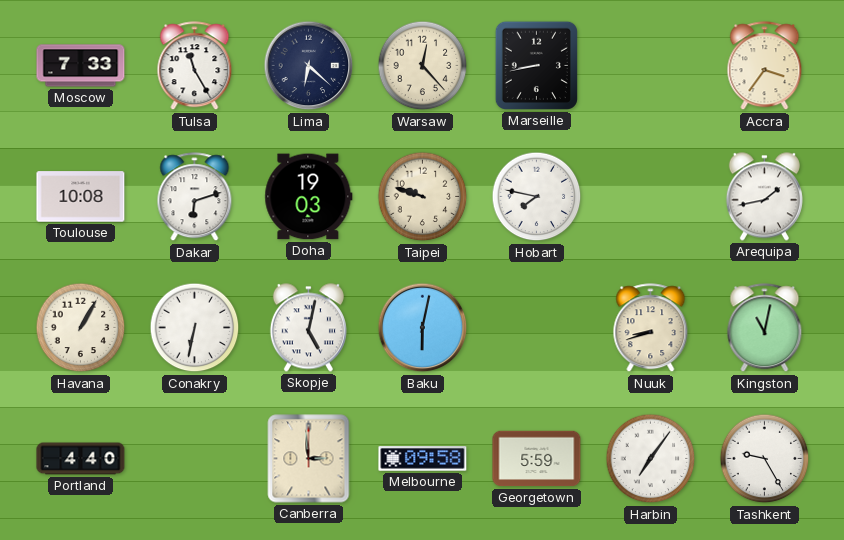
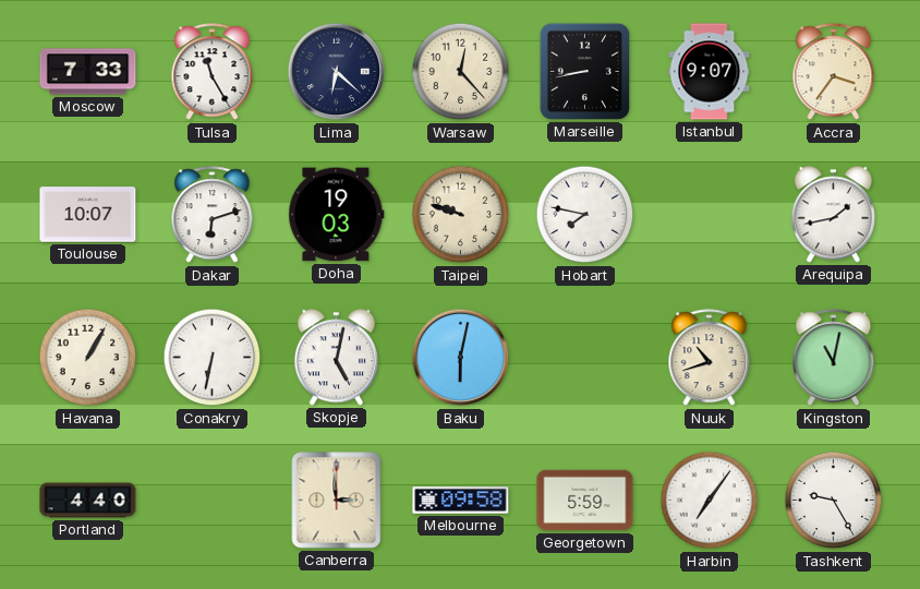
Istanbul: none -> 9:07 (710, 72)
Toulouse: 10:08 -> 10:07 (88, 215)
Nuuk: 8:42 -> 10:42 (710, 358)
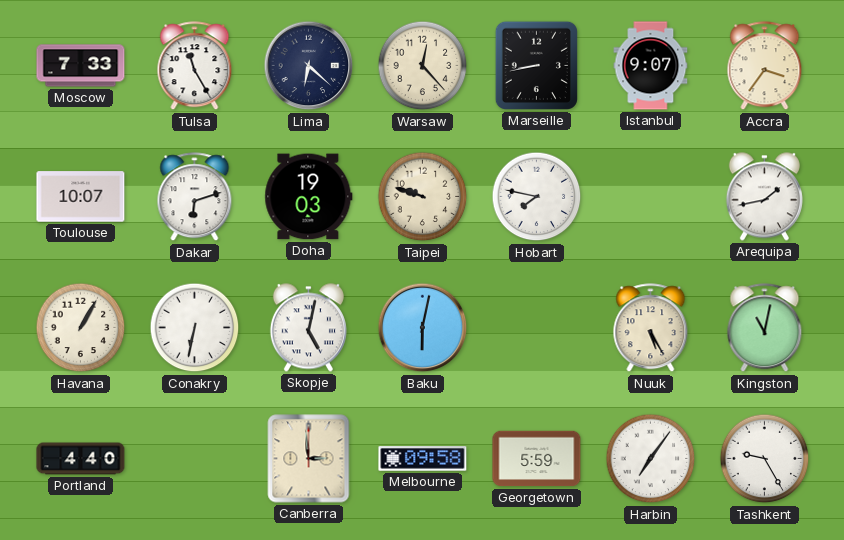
Nuuk: 10:42 -> 5:25 (651, 328)
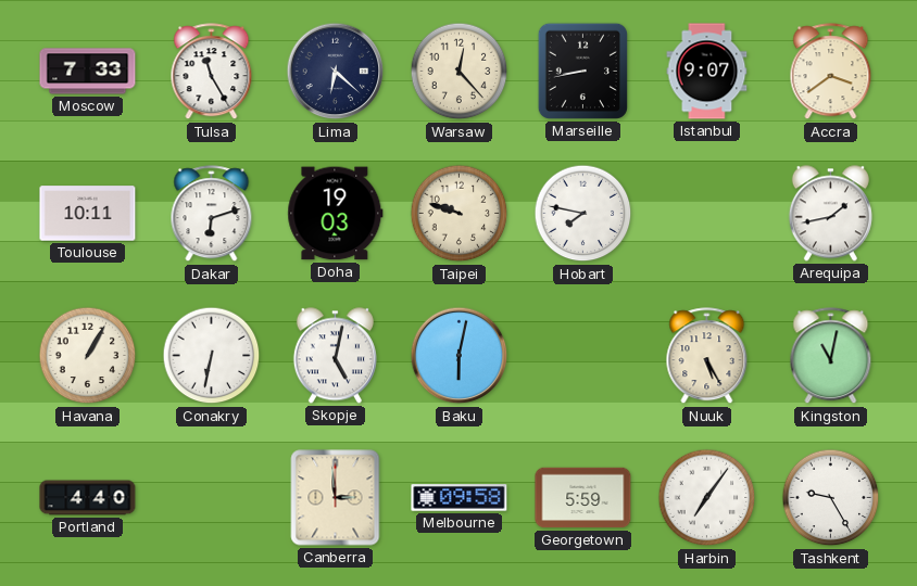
Accra: 3:36 -> 3:39 (831, 72)
Toulouse: 10:07 -> 10:11 (88, 214)
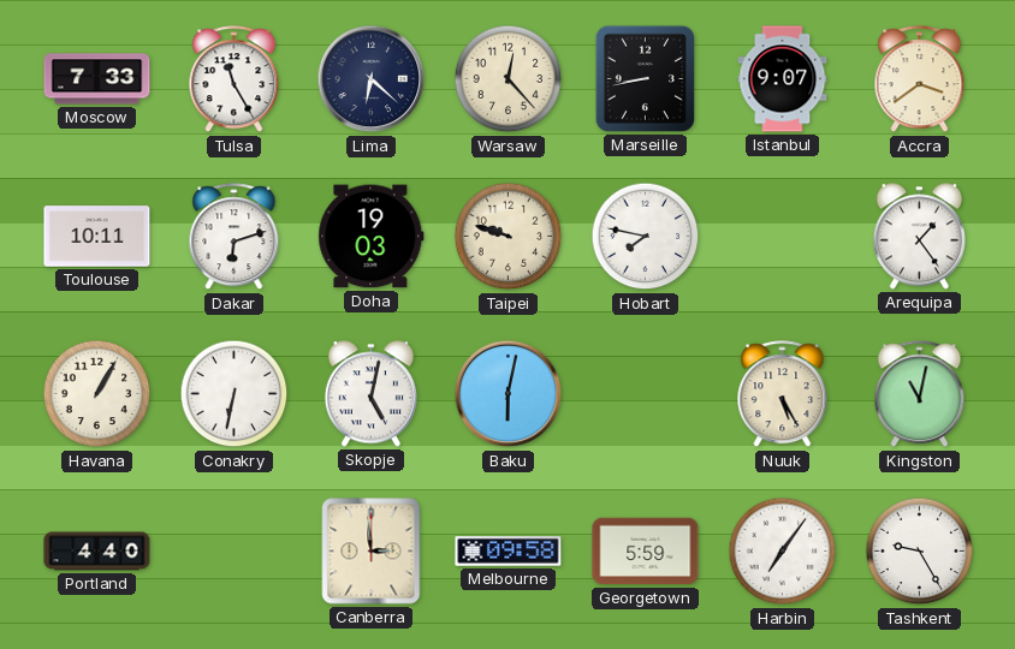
Arequipa: 1:43 -> 1:24 (919, 237)
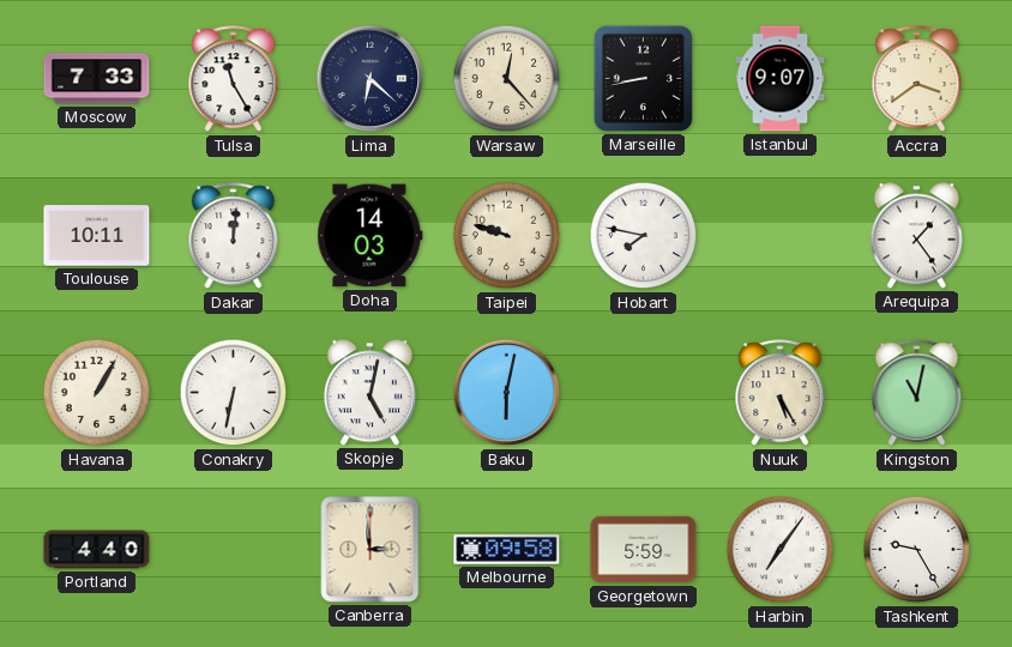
Dakar: 6:12 -> 12:01 (234, 236)
Doha: 19:03 -> 14:03 (371, 236)
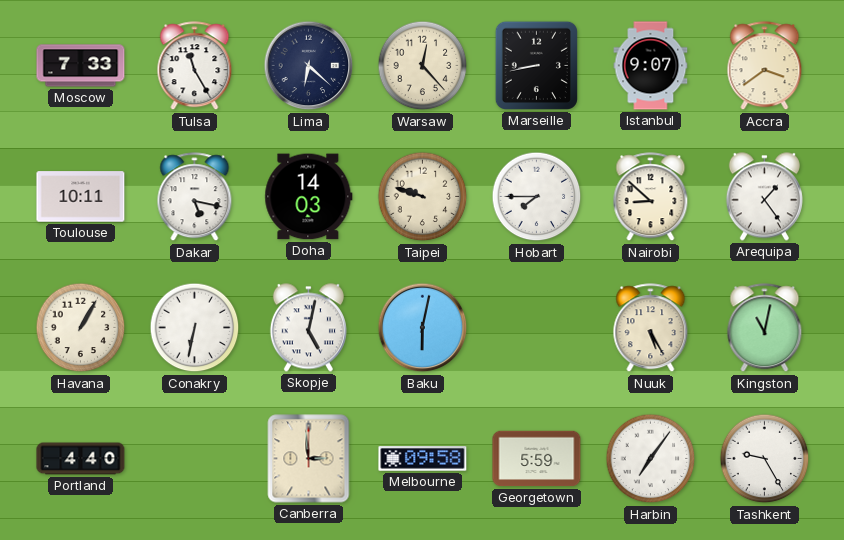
Dakar: 12:01 -> 5:17 (195, 197)
Hobart: 7:47 -> 7:45 (537, 197)
Nairobi: none -> 8:52 (651, 197)
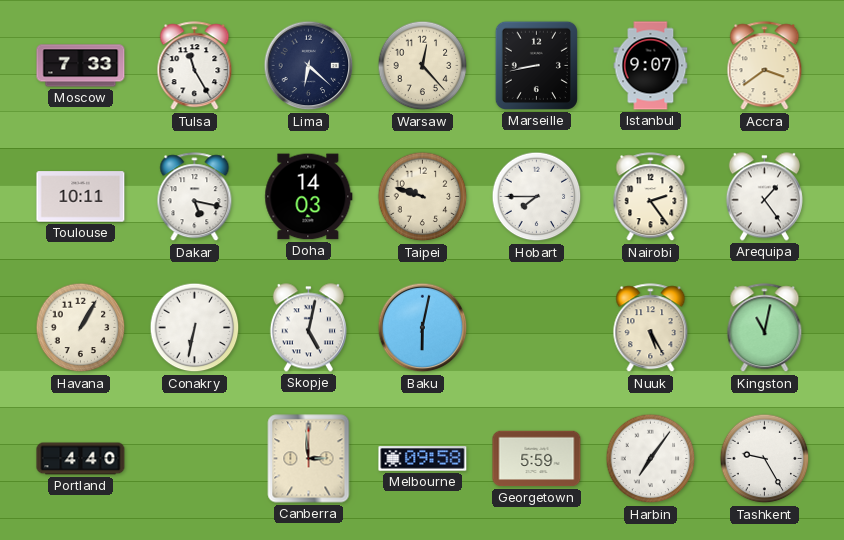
Nairobi: 8:52 -> 2:24 (651, 197)
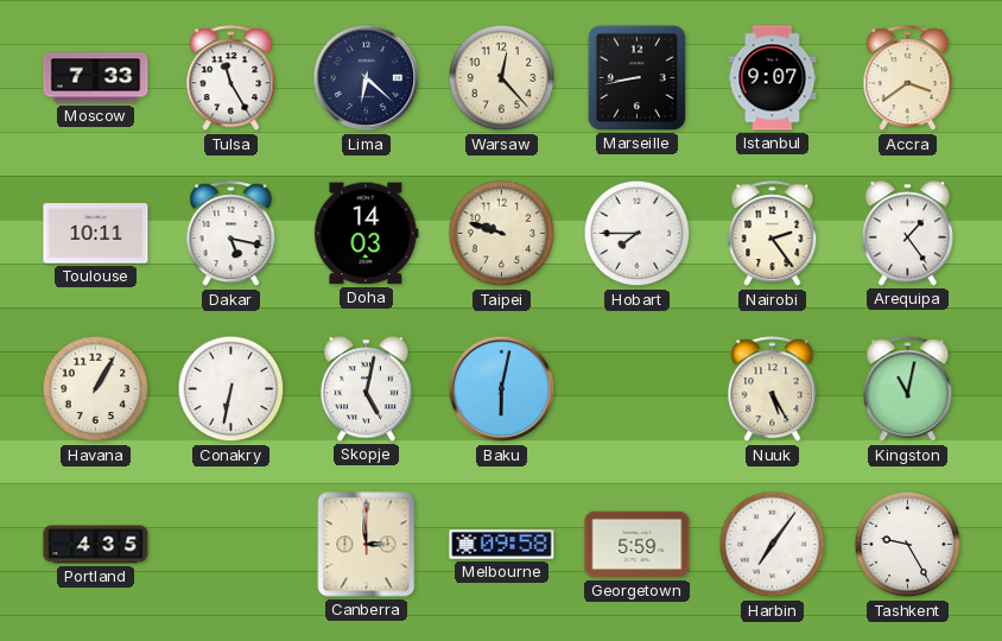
Portland: 4:40 -> 4:35 (96, 545)
